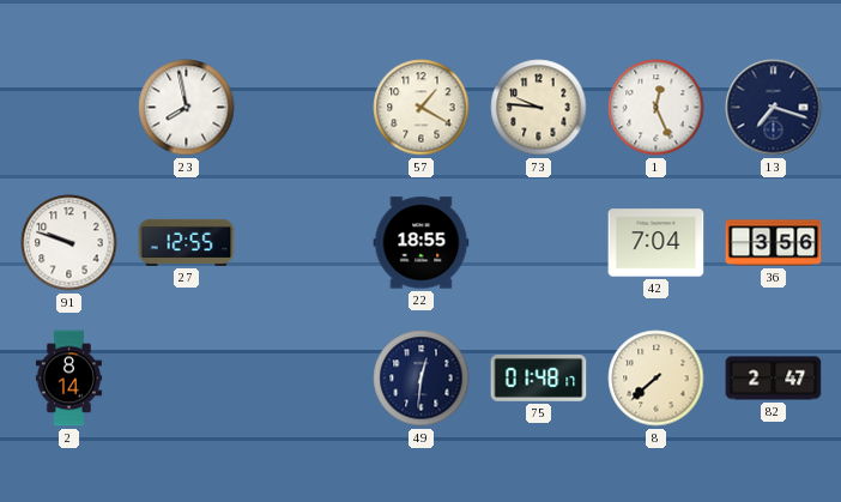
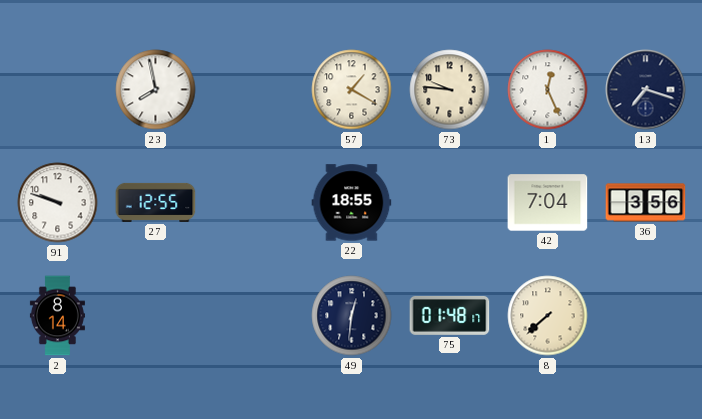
82: 2:47 -> none (774, 379)
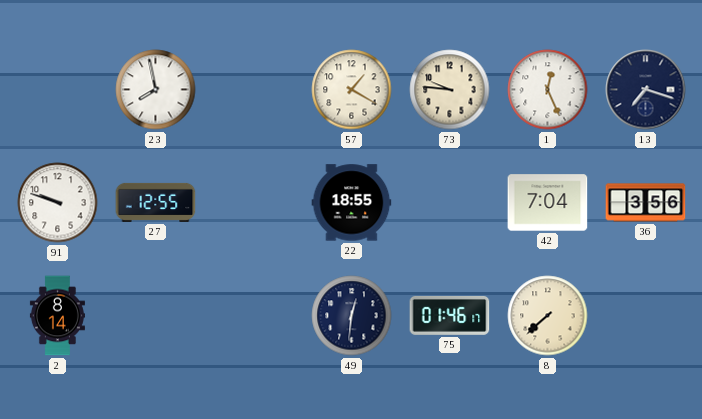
75: 01:48 -> 01:46 (450, 315)
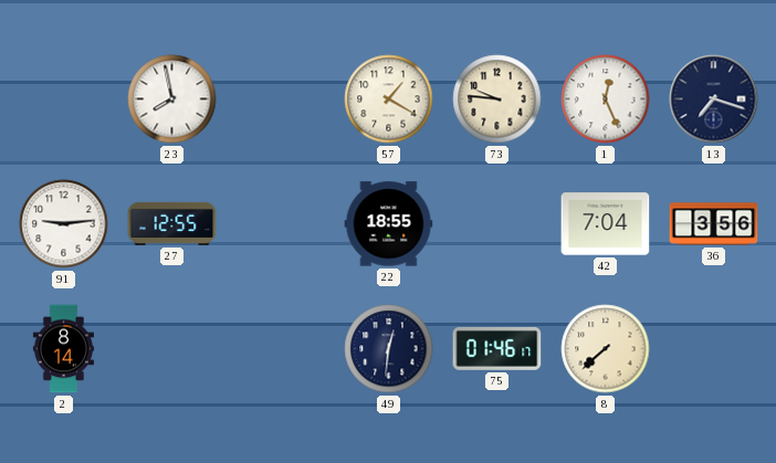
91: 9:48 -> 9:14 (64, 224)
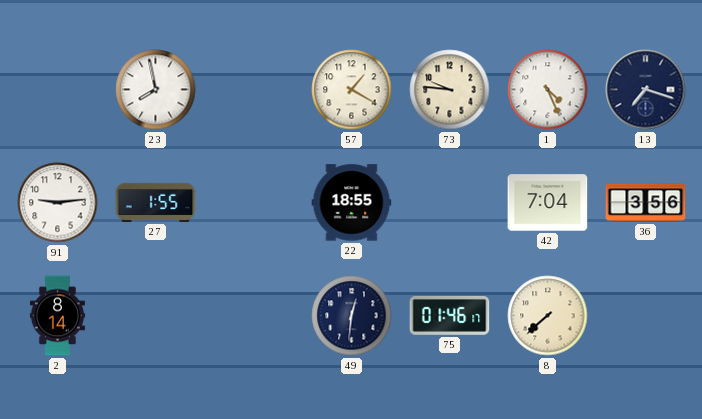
1: 12:26 -> 4:26 (548, 90)
27: 12:55 -> 1:55 (156, 202)
